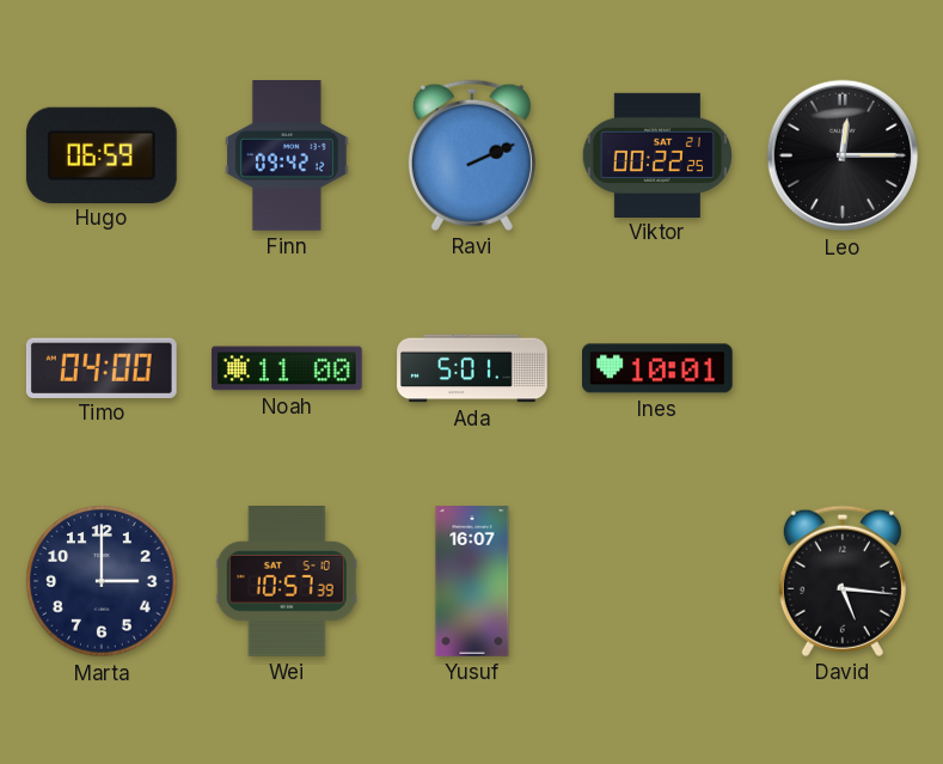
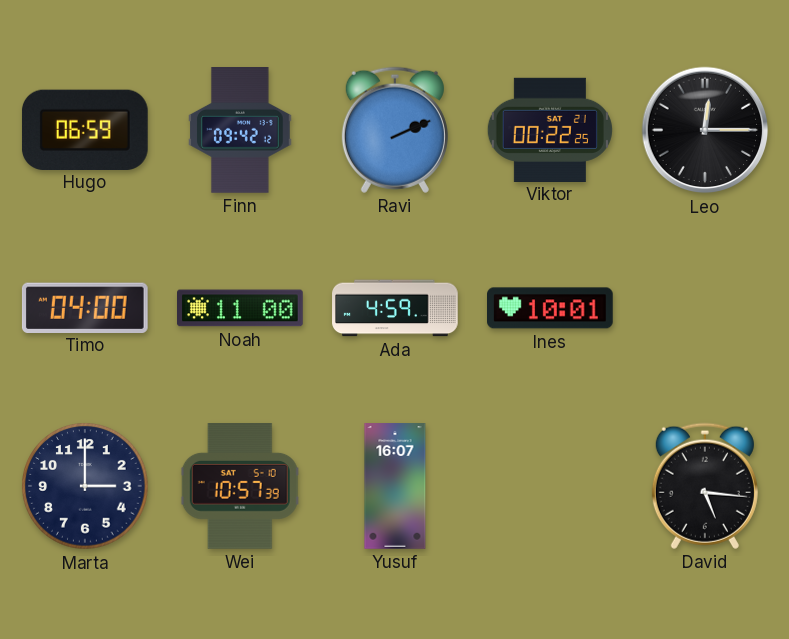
Ada: 5:01 -> 4:59 (395, 308)
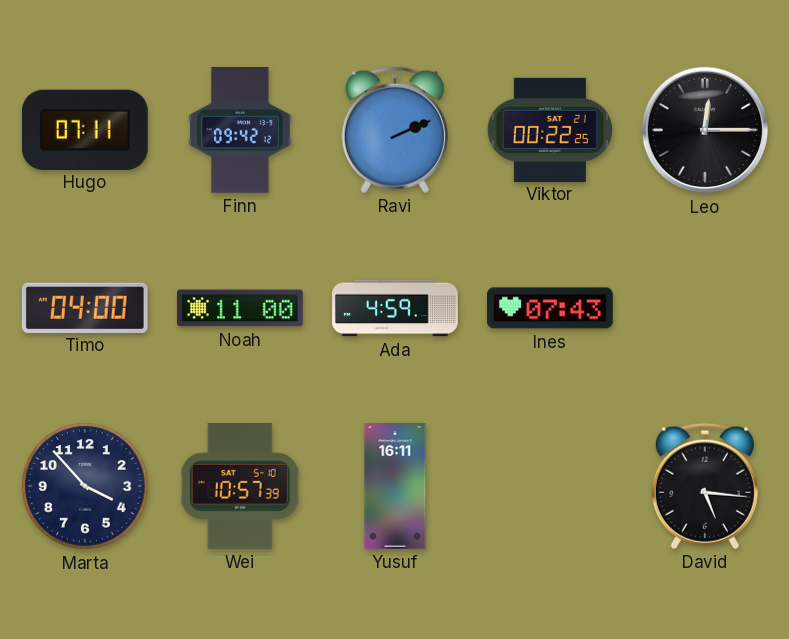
Hugo: 06:59 -> 07:11 (85, 129)
Ines: 10:01 -> 07:43 (551, 308)
Marta: 3:00 -> 3:53 (85, 486)
Yusuf: 16:07 -> 16:11 (395, 486)
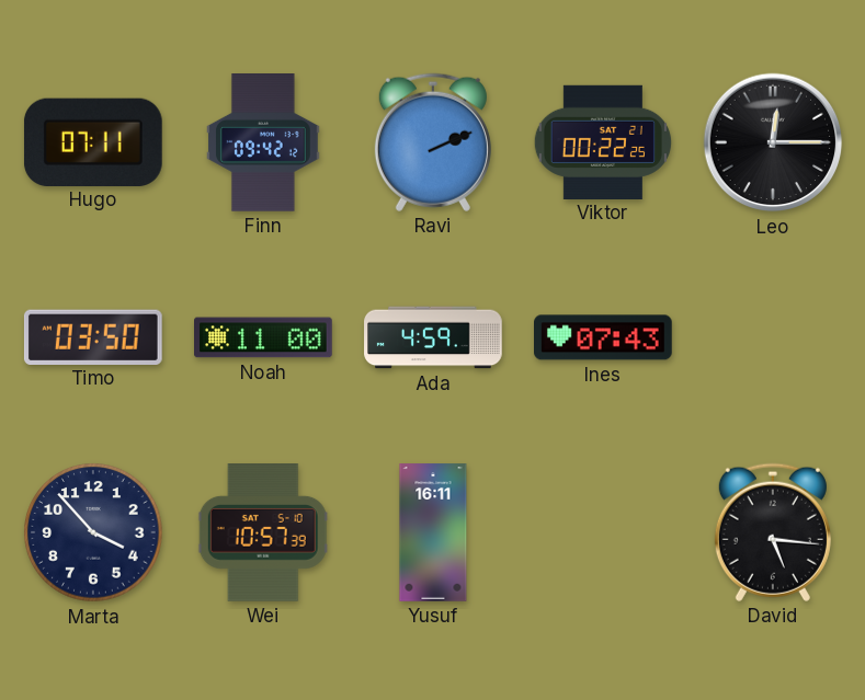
Timo: 04:00 -> 03:50 (93, 336)
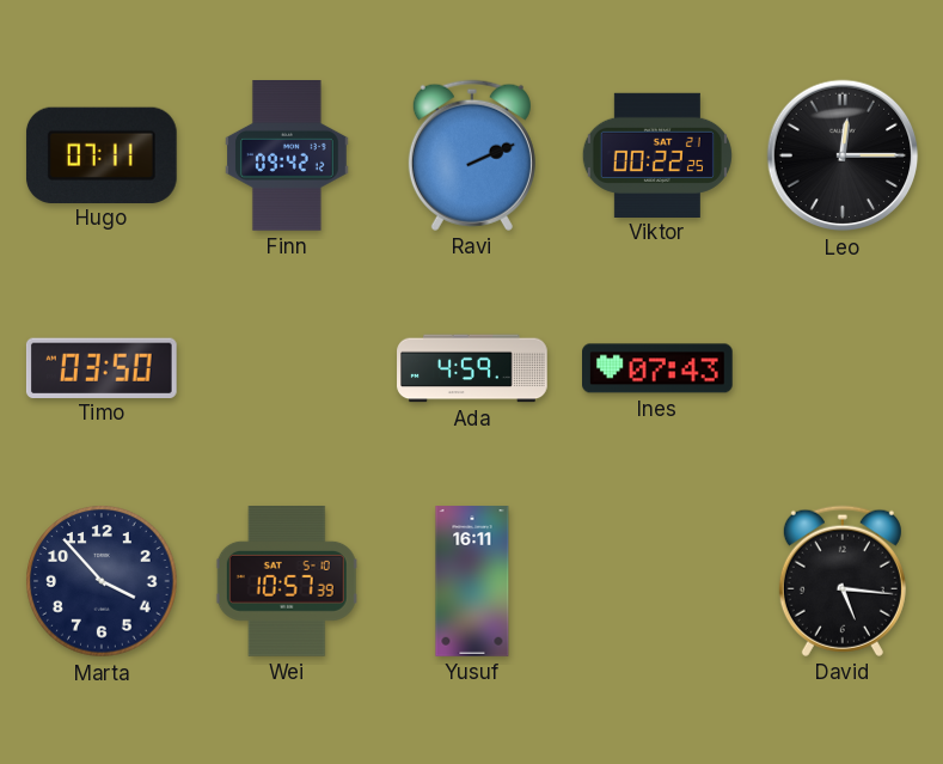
Noah: 11:00 -> none (264, 337)
